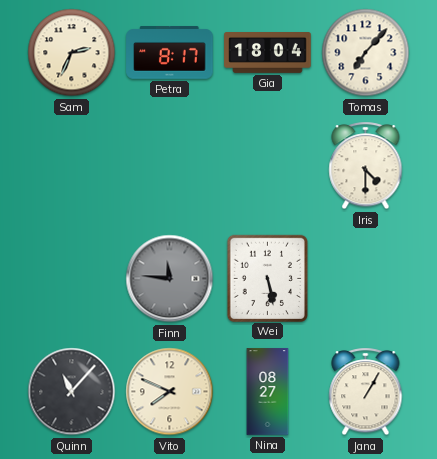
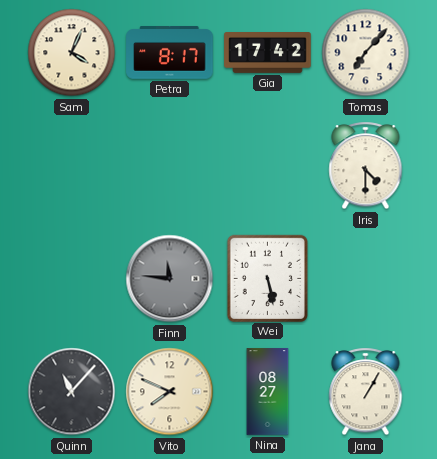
Sam: 2:34 -> 4:04 (72, 53)
Gia: 18:04 -> 17:42 (268, 53)
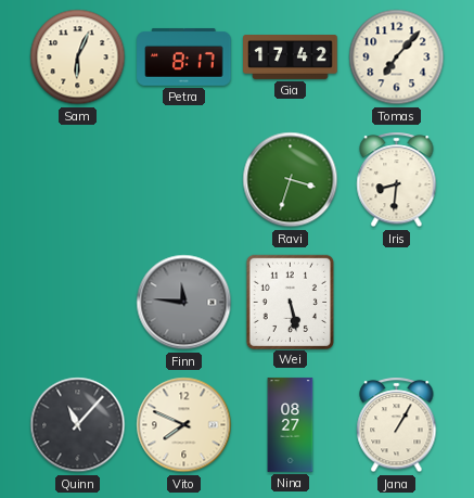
Sam: 4:04 -> 6:04 (78, 58)
Ravi: none -> 3:33 (291, 180)
Iris: 4:30 -> 8:31 (397, 180)
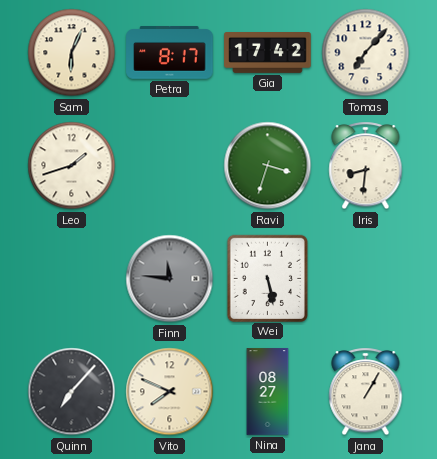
Leo: none -> 1:42 (72, 166)
Quinn: 11:07 -> 7:07 (72, 392)
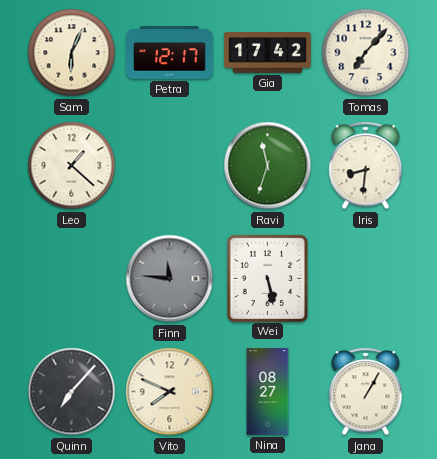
Petra: 8:17 -> 12:17 (170, 53)
Leo: 1:42 -> 1:22 (72, 166)
Ravi: 3:33 -> 11:33 (268, 166)
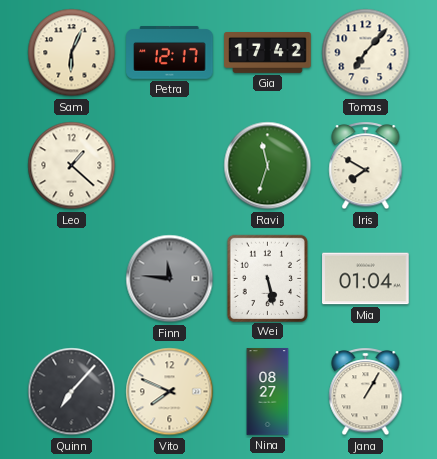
Iris: 8:31 -> 7:50 (366, 166)
Mia: none -> 01:04 (366, 279)
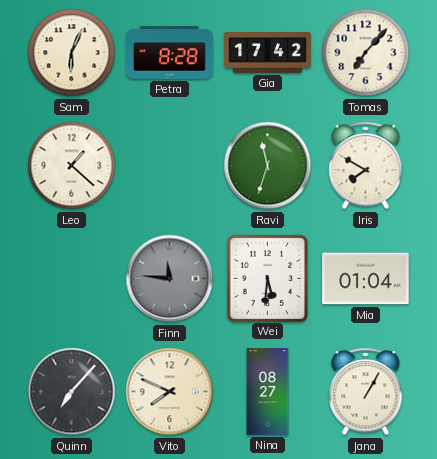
Petra: 12:17 -> 8:28 (170, 53)
Wei: 5:28 -> 5:31 (267, 278)
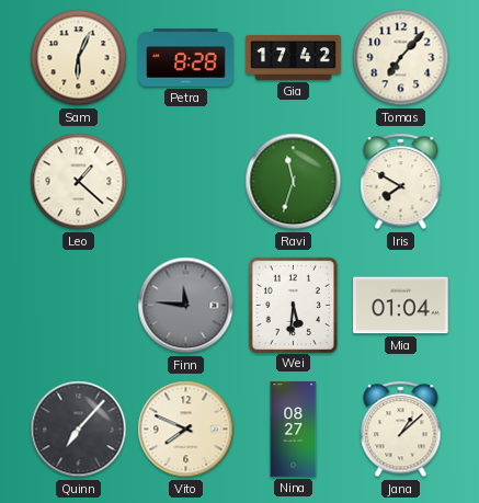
Jana: 1:05 -> 1:08 (401, 430)
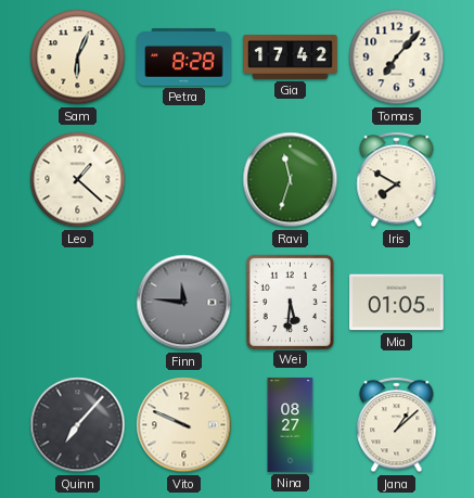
Mia: 01:04 -> 01:05 (397, 303)
Vito: 7:49 -> 9:49 (184, 425)
